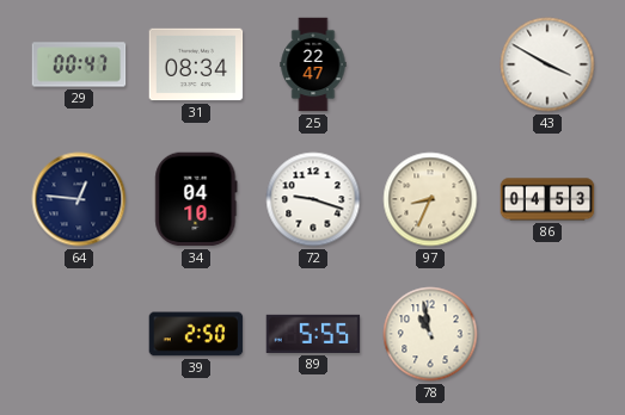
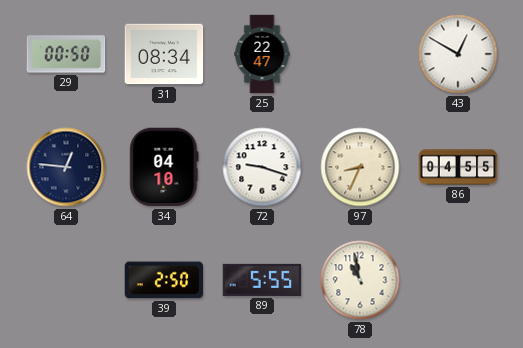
29: 00:47 -> 00:50 (66, 54)
43: 3:50 -> 12:50 (458, 54)
86: 04:53 -> 04:55 (458, 167)
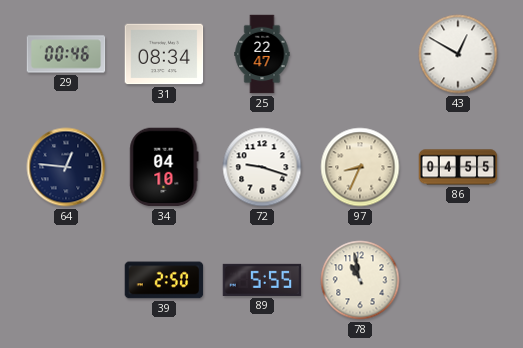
29: 00:50 -> 00:46 (66, 54)
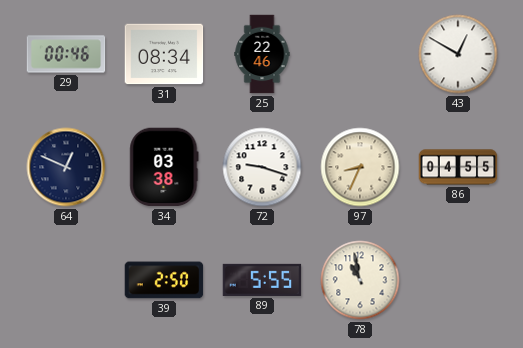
25: 22:47 -> 22:46 (262, 54)
64: 12:46 -> 12:49 (66, 167)
34: 04:10 -> 03:38 (164, 167)
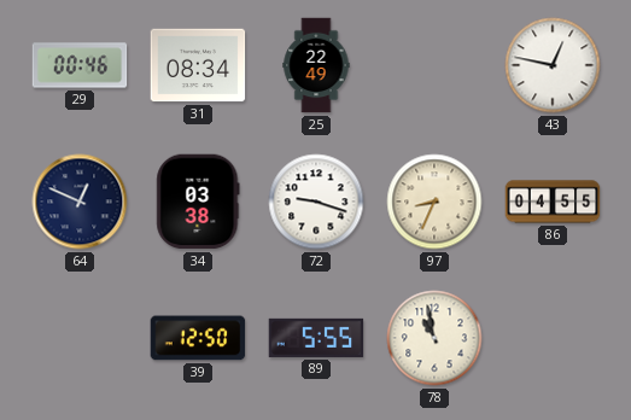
25: 22:46 -> 22:49 (316, 65)
43: 12:50 -> 12:47 (553, 65)
39: 2:50 -> 12:50 (198, 338)
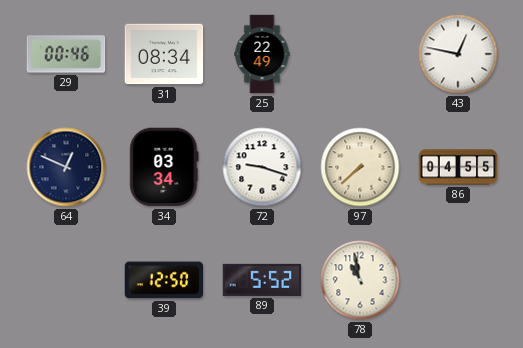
34: 03:38 -> 03:34 (164, 167)
97: 8:34 -> 7:38 (360, 167)
89: 5:55 -> 5:52 (262, 280)
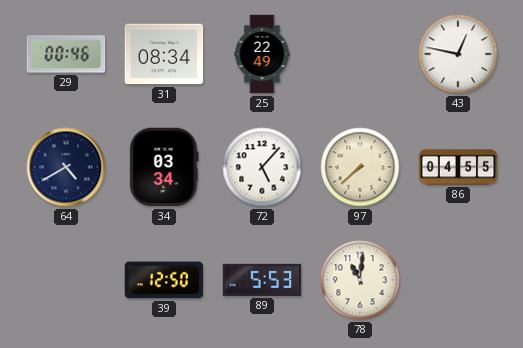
64: 12:49 -> 4:40 (66, 167)
72: 9:18 -> 5:07 (262, 167)
89: 5:52 -> 5:53 (262, 280)
78: 10:58 -> 11:01 (360, 280)
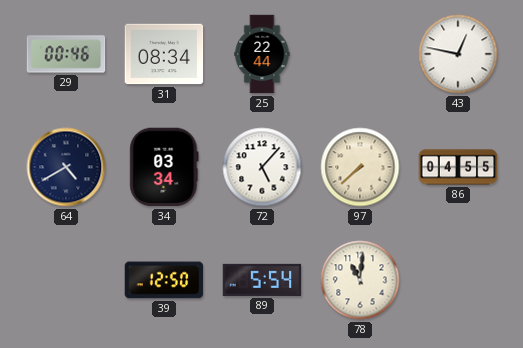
25: 22:49 -> 22:44 (262, 54)
89: 5:53 -> 5:54 (262, 280)
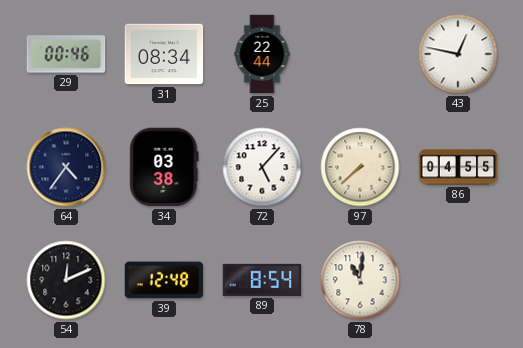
64: 4:40 -> 4:36 (66, 167)
34: 03:34 -> 03:38 (164, 167)
54: none -> 12:11 (66, 280)
39: 12:50 -> 12:48 (164, 280)
89: 5:54 -> 8:54 (262, 280)
